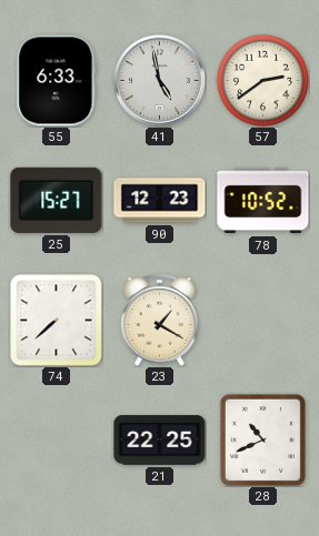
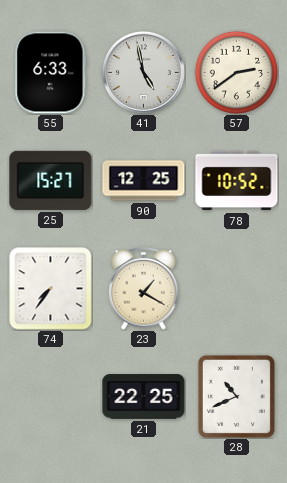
90: 12:23 -> 12:25 (144, 181)
74: 7:38 -> 7:36 (51, 289)
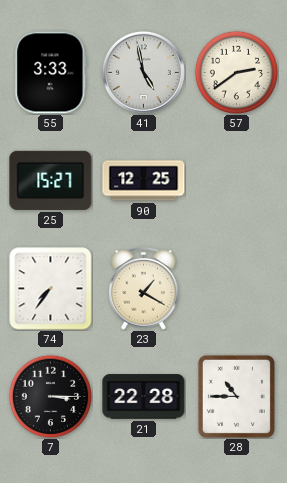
55: 6:33 -> 3:33 (51, 73)
78: 10:52 -> none (237, 181)
7: none -> 3:15 (50, 396)
21: 22:25 -> 22:28 (144, 397)
28: 10:41 -> 10:45 (236, 396)
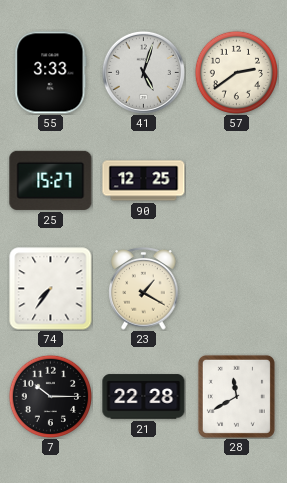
41: 4:58 -> 5:03 (143, 72)
7: 3:15 -> 10:15 (50, 396)
28: 10:45 -> 11:40 (236, 396)
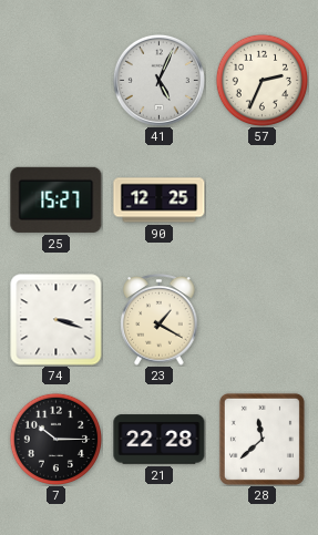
55: 3:33 -> none (51, 73)
41: 5:03 -> 5:04 (158, 80)
57: 2:39 -> 2:34 (261, 80)
74: 7:36 -> 3:18 (57, 320)
28: 11:40 -> 11:38 (261, 439)
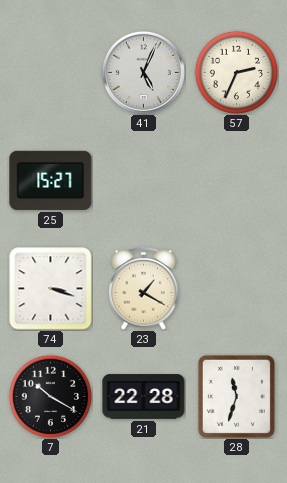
90: 12:25 -> none (160, 200)
7: 10:15 -> 10:20 (50, 396)
28: 11:38 -> 11:33 (236, 396)
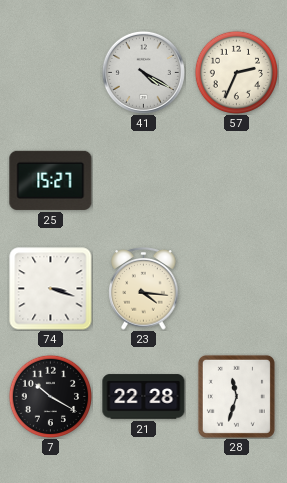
41: 5:04 -> 4:20 (143, 72)
23: 1:20 -> 4:16 (144, 289)
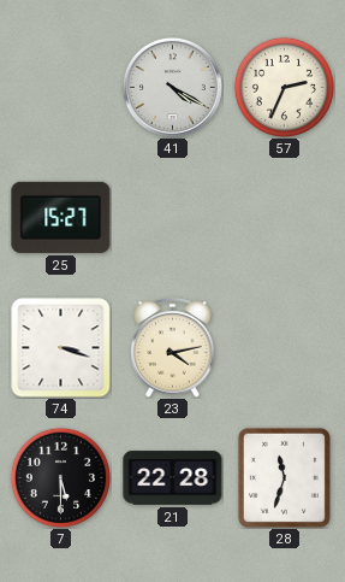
23: 4:16 -> 4:13 (173, 348)
7: 10:20 -> 5:30 (60, 477)
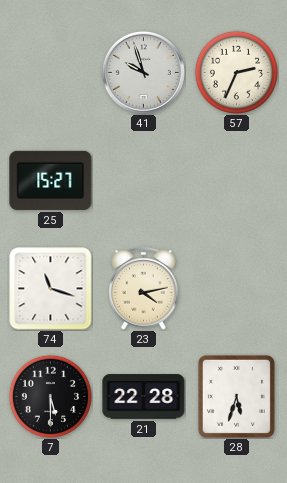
41: 4:20 -> 9:57 (143, 72)
74: 3:18 -> 11:18 (51, 289)
28: 11:33 -> 5:33 (236, 396)
